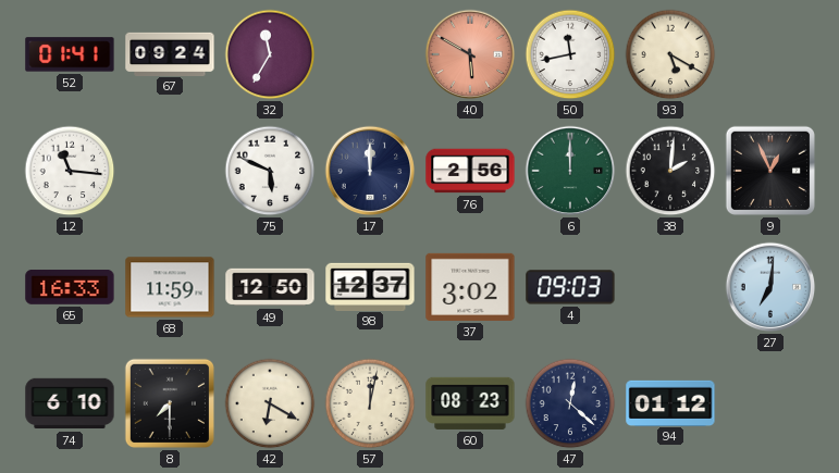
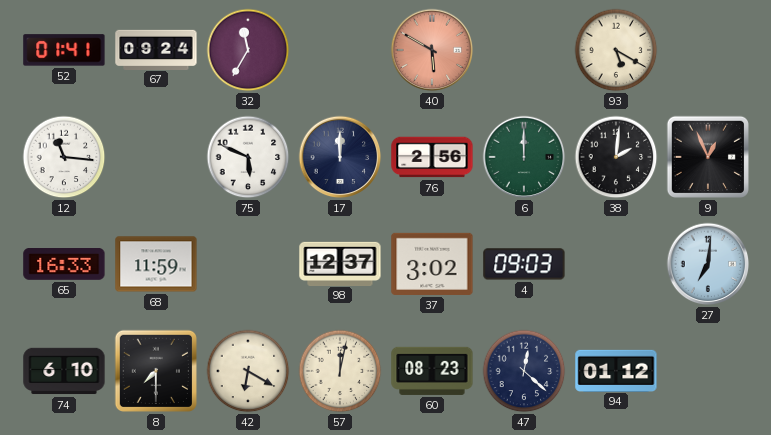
50: 11:43 -> none (570, 54)
49: 12:50 -> none (270, 287)
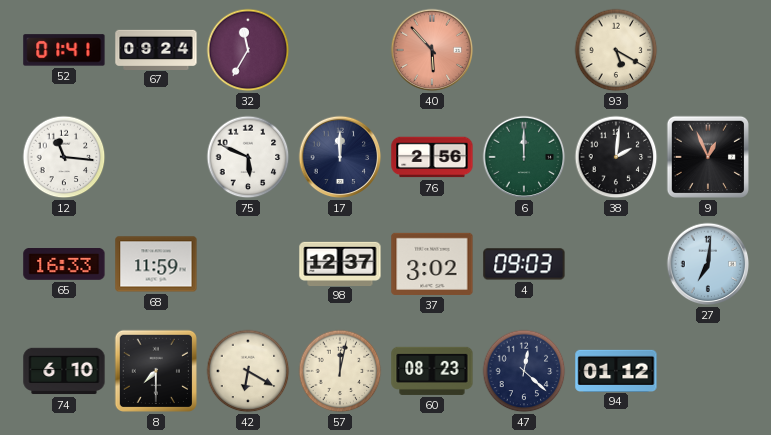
40: 5:50 -> 5:53 (432, 50)
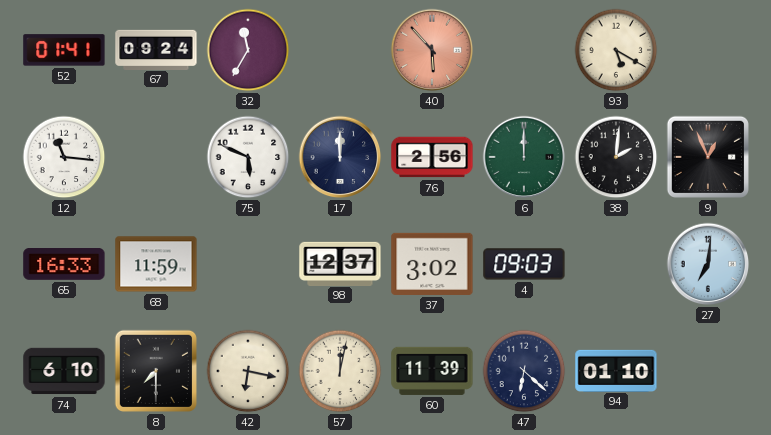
42: 6:20 -> 6:17 (248, 371)
60: 08:23 -> 11:39 (432, 371)
47: 12:22 -> 6:22 (524, 371)
94: 01:12 -> 01:10 (616, 370)
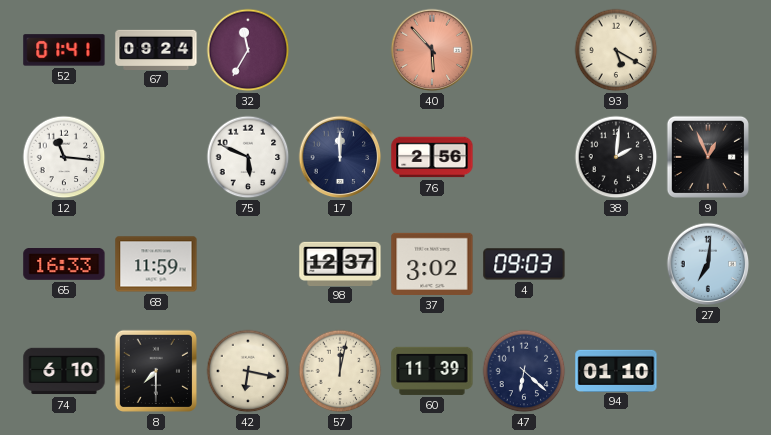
6: 12:00 -> none (524, 157)
